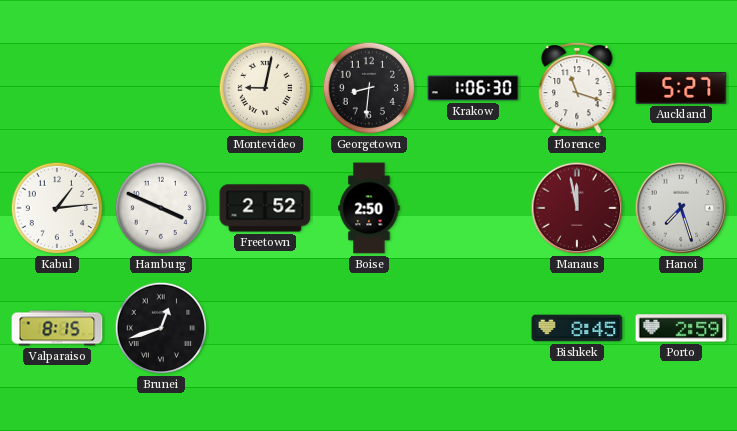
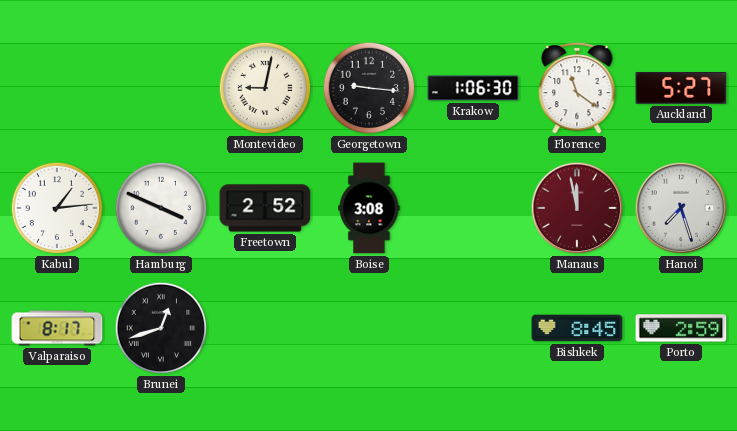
Georgetown: 8:31 -> 9:16 (369, 88)
Florence: 11:18 -> 11:21 (577, 88)
Boise: 2:50 -> 3:08 (369, 208)
Valparaiso: 8:15 -> 8:17 (57, 328)
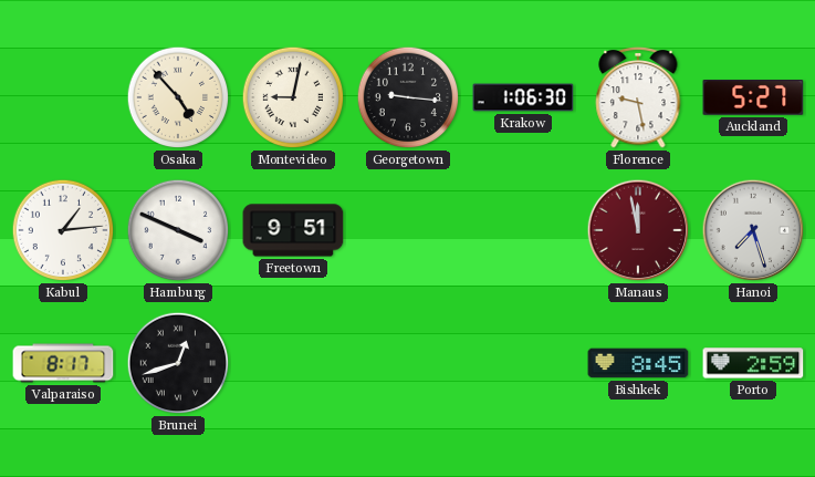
Osaka: none -> 4:53 (178, 97)
Florence: 11:21 -> 9:28 (638, 97)
Freetown: 2:52 -> 9:51 (293, 230)
Boise: 3:08 -> none (369, 208)
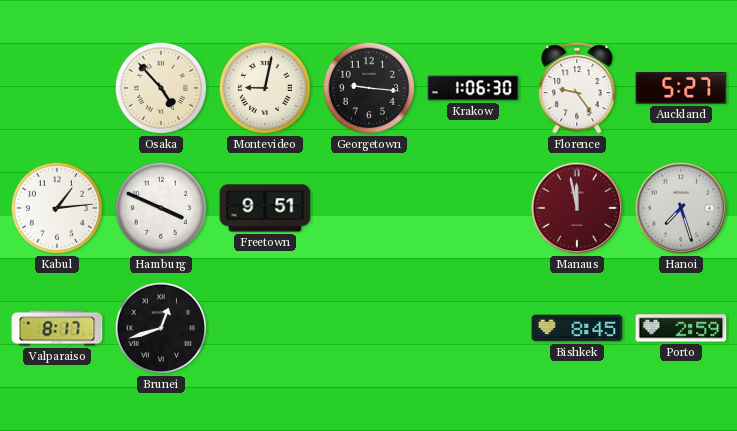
Florence: 9:28 -> 9:24 (577, 88)
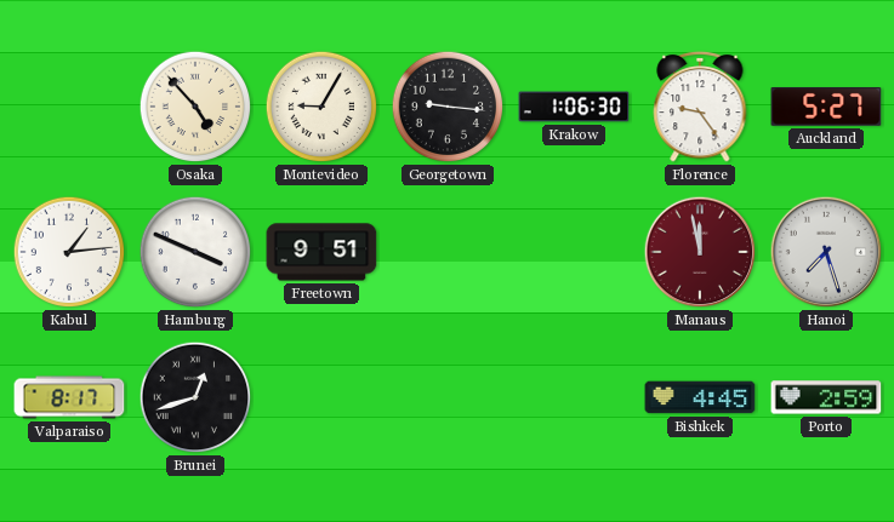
Montevideo: 9:02 -> 9:05 (321, 107)
Bishkek: 8:45 -> 4:45 (700, 397)
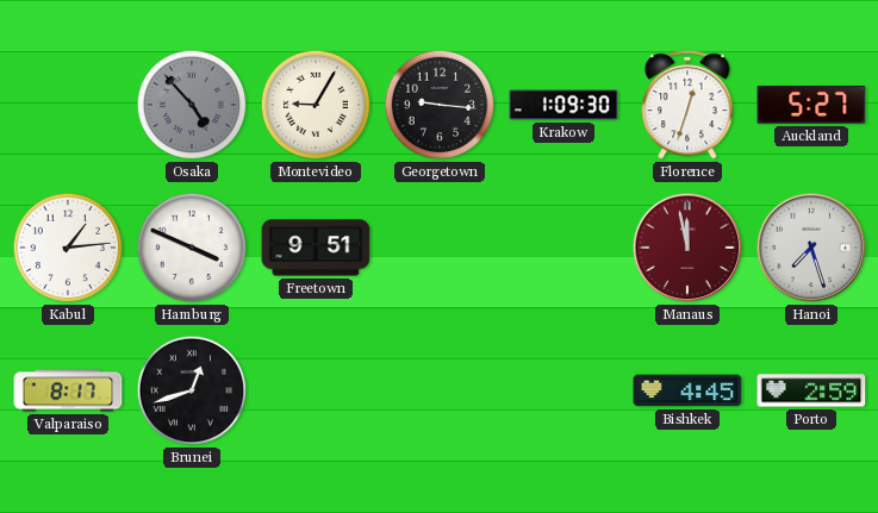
Osaka dial: cream -> grey (192, 105)
Krakow: 1:06 -> 1:09 (563, 105)
Florence: 9:24 -> 12:33 (687, 105)
